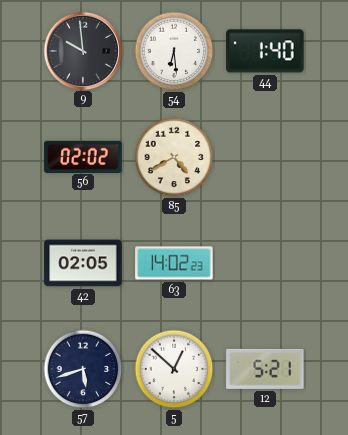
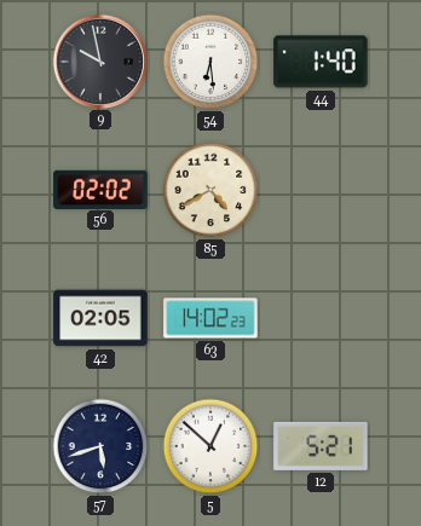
9: 9:59 -> 9:58 (99, 60)
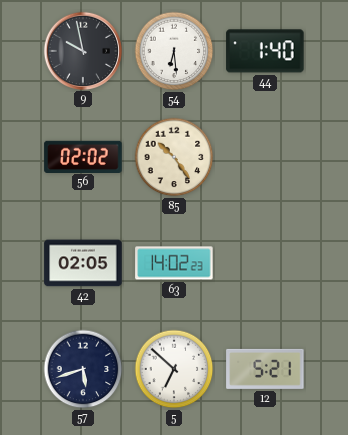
85: 4:40 -> 10:24 (174, 157)
5: 12:52 -> 6:52 (174, 369)
